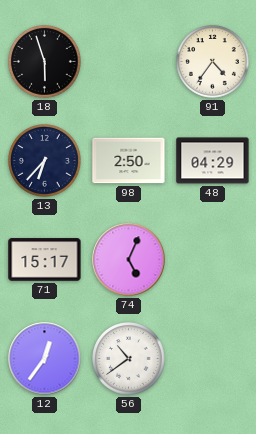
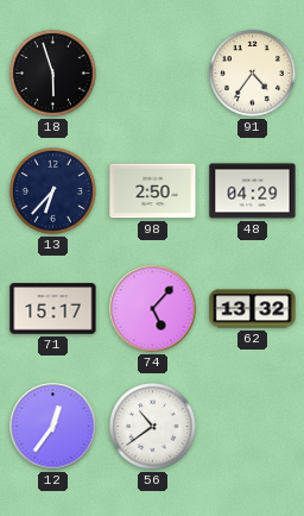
74: 5:04 -> 5:07 (153, 309)
62: none -> 13:32 (253, 309)
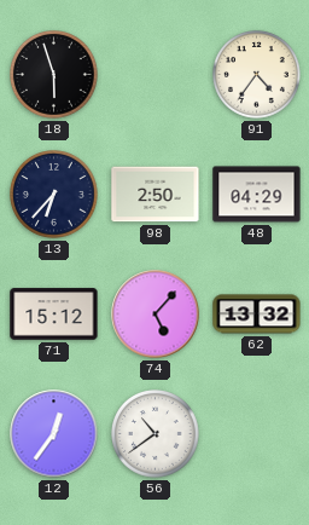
71: 15:17 -> 15:12 (54, 315)
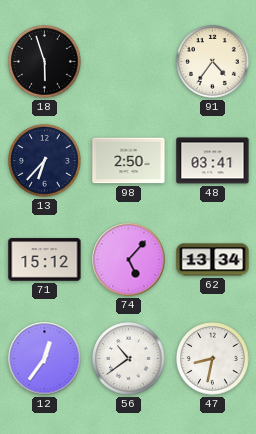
48: 04:29 -> 03:41 (213, 161)
62: 13:32 -> 13:34 (213, 260)
47: none -> 8:32 (213, 359)
